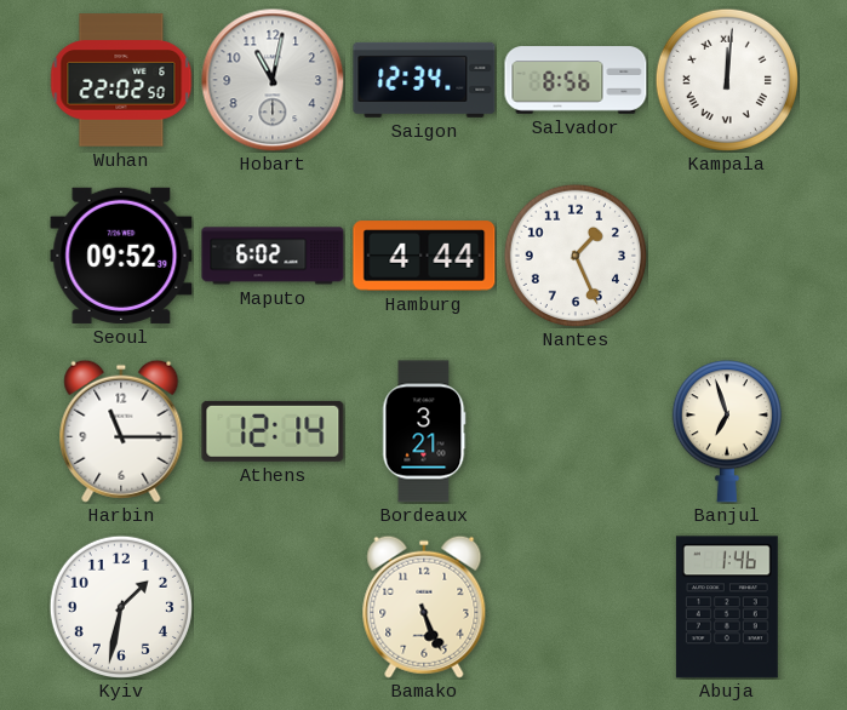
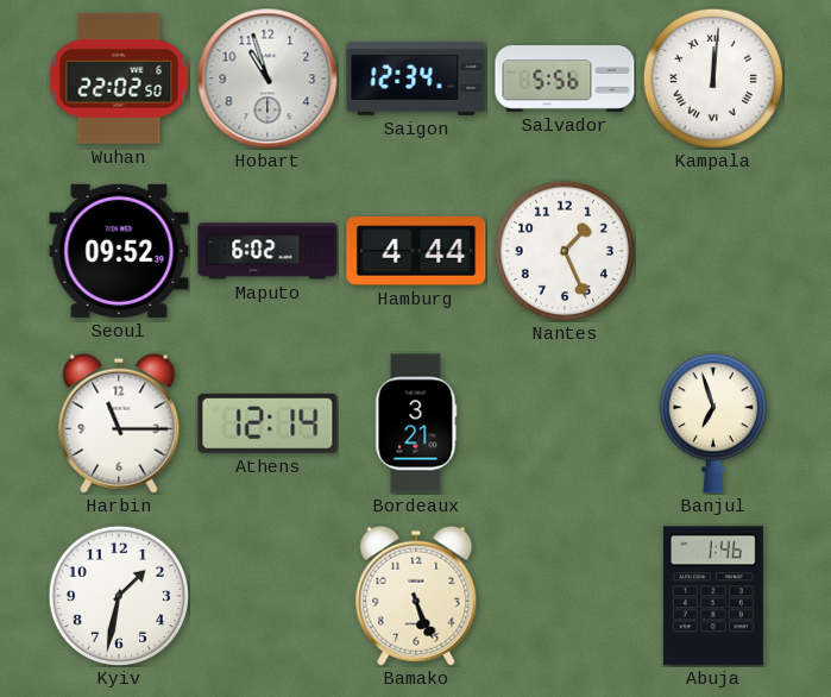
Hobart: 11:02 -> 10:57 (267, 79)
Salvador: 8:56 -> 5:56 (565, 79)
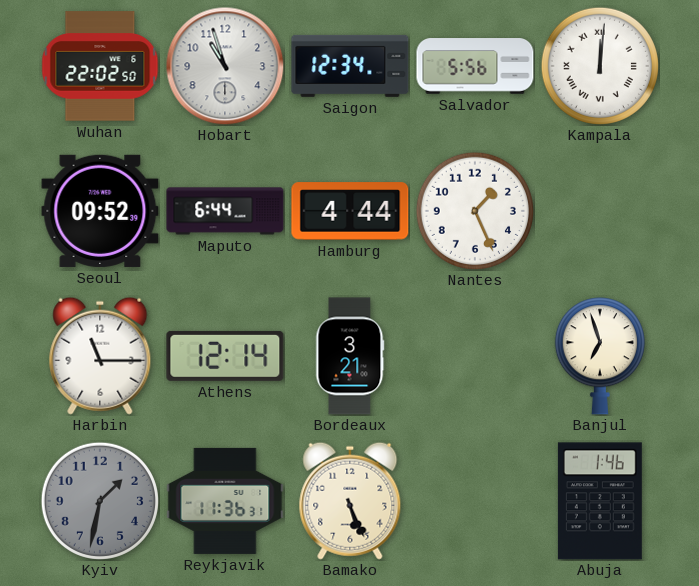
Maputo: 6:02 -> 6:44 (225, 211)
Kyiv dial: white -> grey (100, 501)
Reykjavik: none -> 11:36 (225, 501)
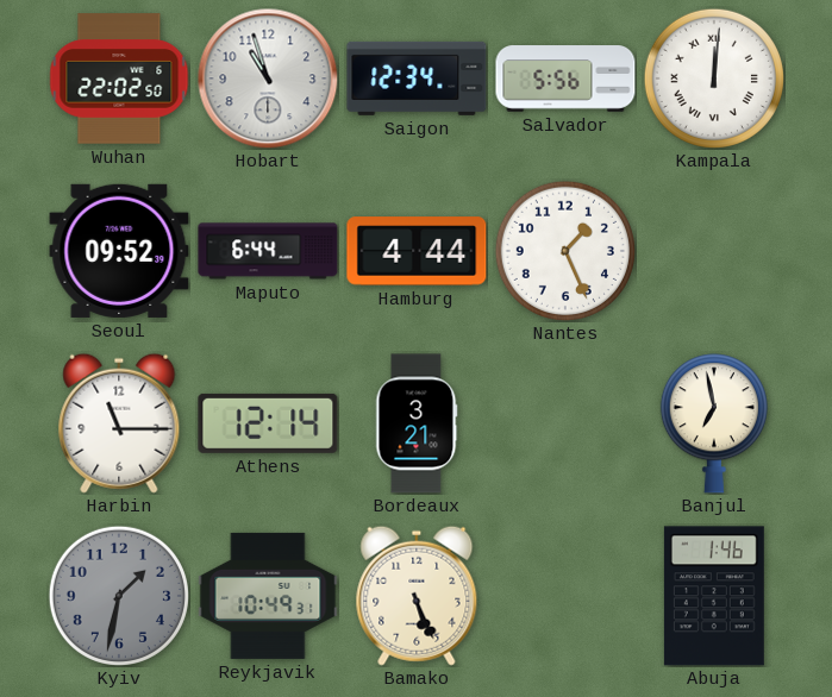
Banjul: 6:57 -> 6:58 (714, 423)
Reykjavik: 11:36 -> 10:49 (268, 596)
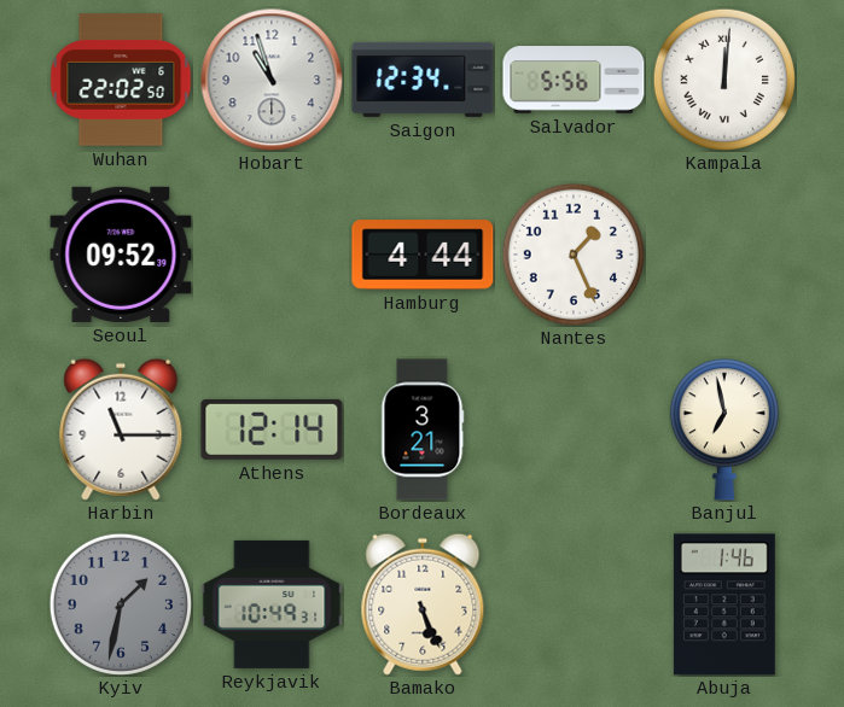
Maputo: 6:44 -> none (268, 251)
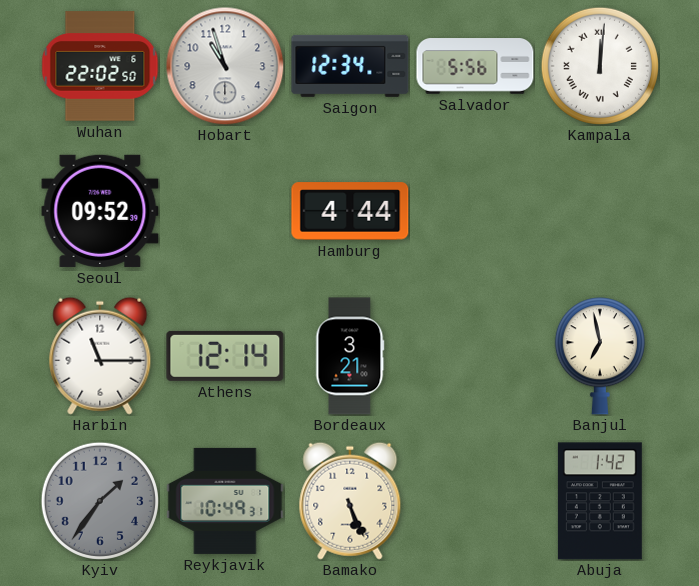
Nantes: 1:26 -> none (574, 255)
Kyiv: 1:32 -> 1:36 (100, 501)
Abuja: 1:46 -> 1:42 (600, 501)
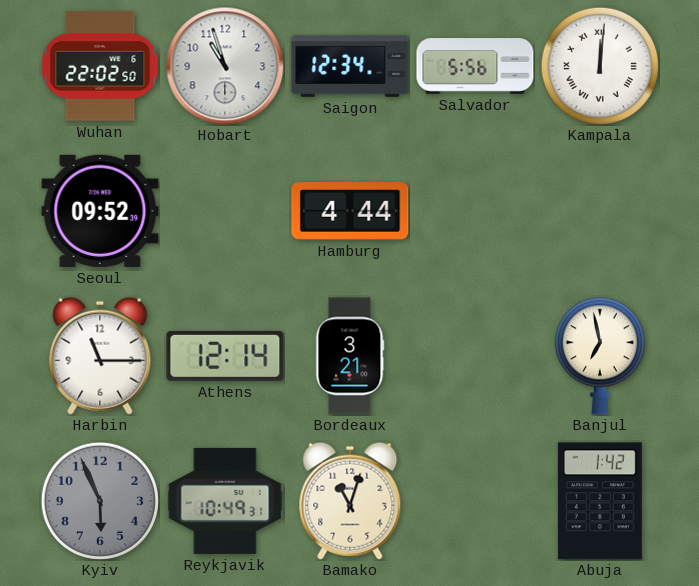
Kyiv: 1:36 -> 5:56 (100, 501)
Bamako: 5:26 -> 11:03 (350, 501)
